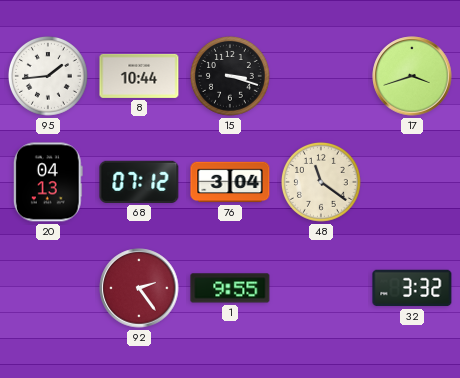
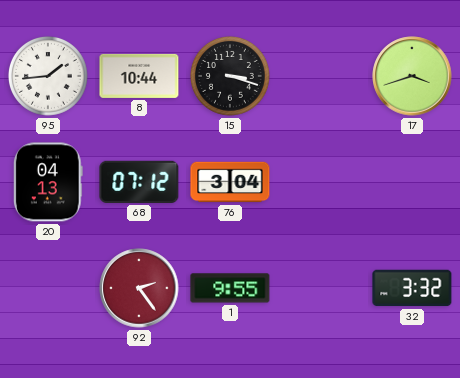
48: 11:21 -> none (321, 182)
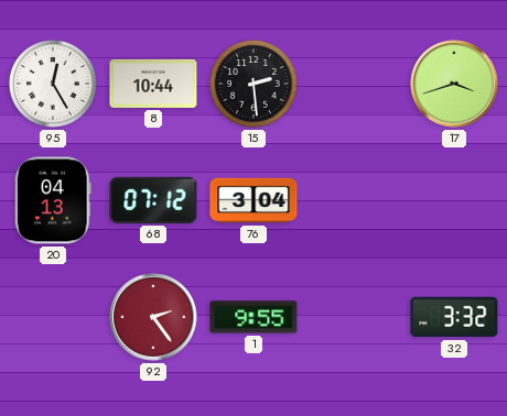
95: 1:44 -> 12:25 (53, 84)
15: 3:18 -> 2:29 (253, 84)
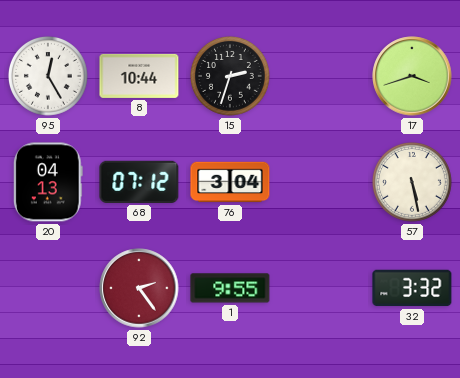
15: 2:29 -> 2:33 (230, 76)
57: none -> 5:28 (412, 182)
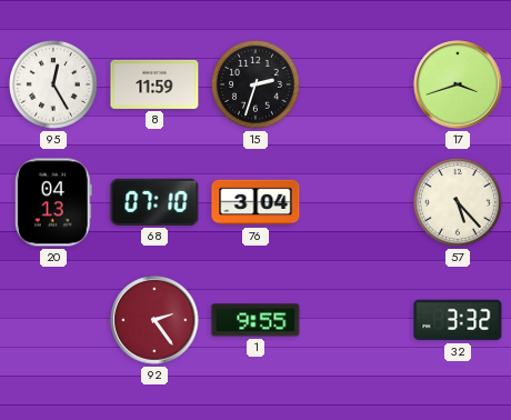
8: 10:44 -> 11:59 (154, 84)
68: 07:12 -> 07:10 (154, 202)
57: 5:28 -> 5:23 (458, 202)
